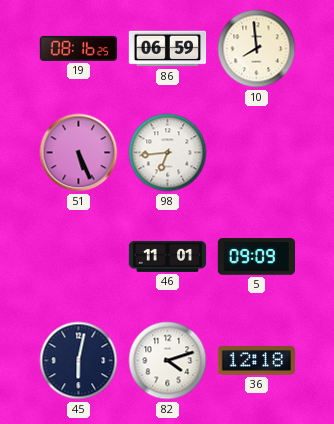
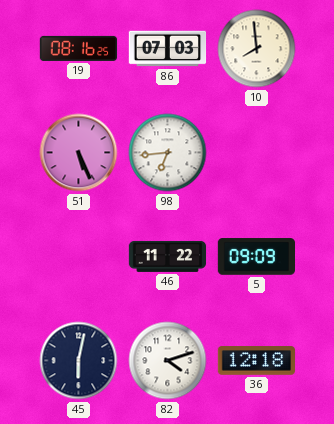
86: 06:59 -> 07:03 (168, 49)
46: 11:01 -> 11:22 (168, 256)
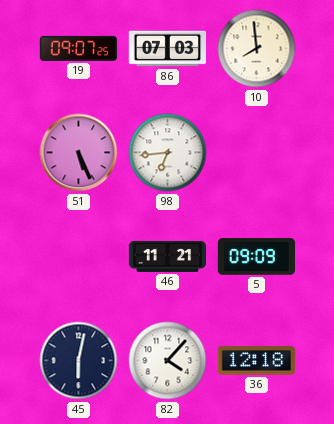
19: 08:16 -> 09:07 (79, 48)
46: 11:22 -> 11:21 (168, 256)
82: 4:12 -> 4:07 (168, 361)
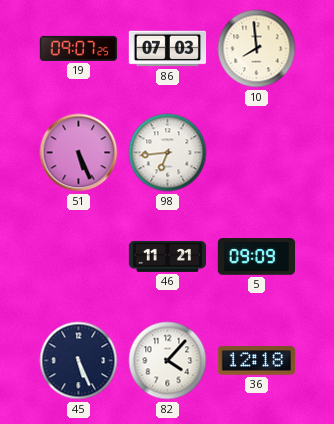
45: 6:02 -> 5:26 (79, 361)
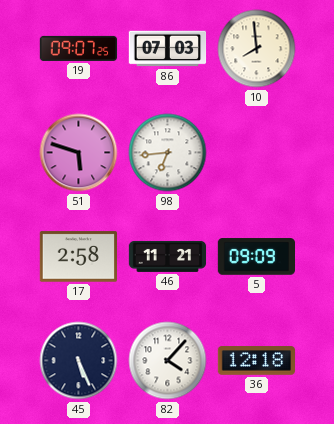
51: 5:26 -> 5:48 (79, 153)
17: none -> 2:58 (78, 257)
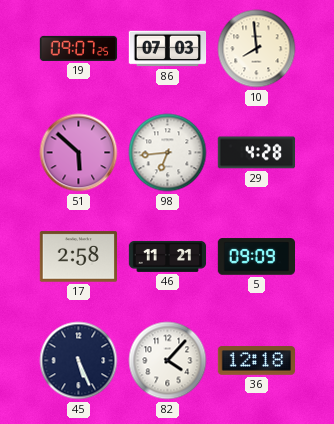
51: 5:48 -> 5:52 (79, 153)
29: none -> 4:28 (256, 153)
